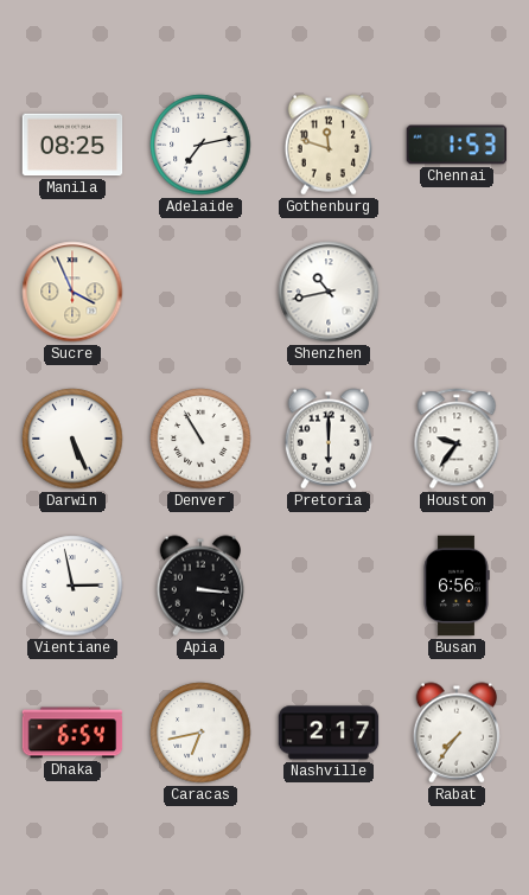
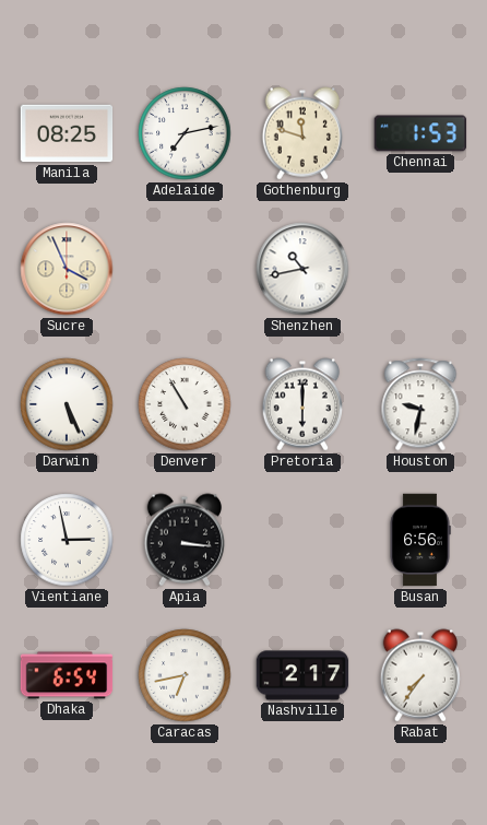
Houston: 9:36 -> 9:32 (420, 404)
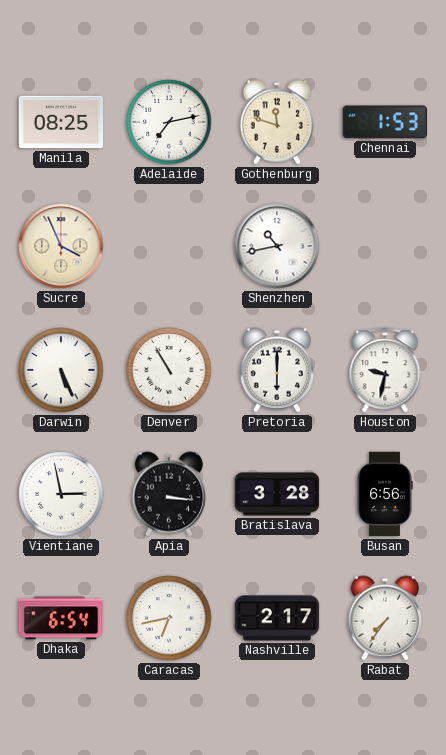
Bratislava: none -> 3:28 (277, 494)
